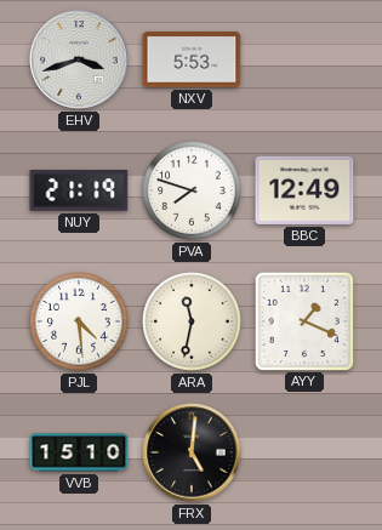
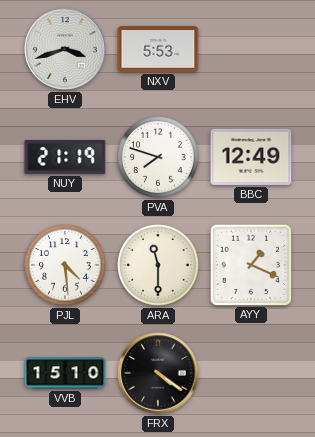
ARA: 11:32 -> 11:30 (159, 266)
FRX: 5:01 -> 4:21 (158, 373)
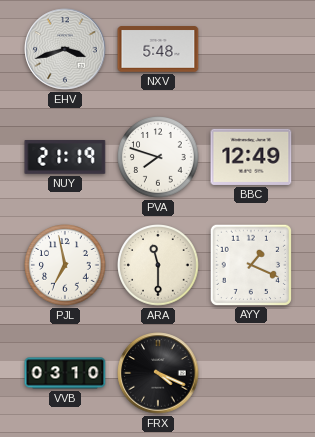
NXV: 5:53 -> 5:48 (158, 49)
PJL: 4:29 -> 6:58 (66, 266)
VVB: 15:10 -> 03:10 (65, 373)
FRX: 4:21 -> 4:19 (158, 373)
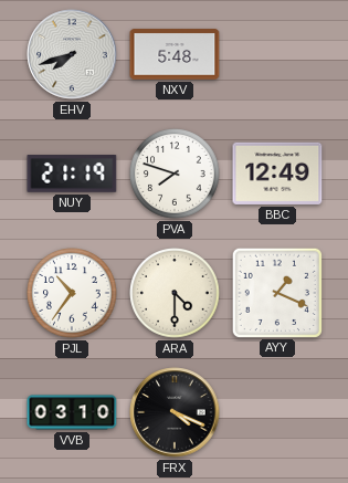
EHV: 3:42 -> 7:42 (72, 54)
PJL: 6:58 -> 10:36 (73, 294)
ARA: 11:30 -> 4:30 (176, 294)
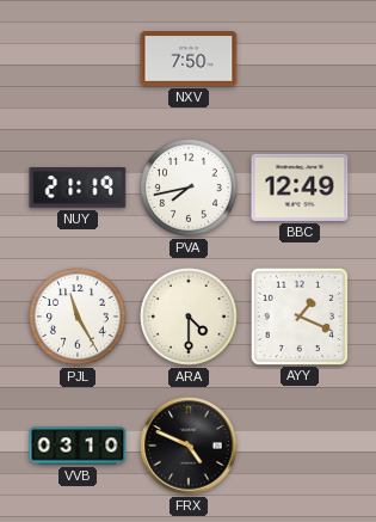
EHV: 7:42 -> none (72, 54)
NXV: 5:48 -> 7:50 (189, 59)
PVA: 7:48 -> 7:43 (190, 189)
PJL: 10:36 -> 11:25 (79, 318)
FRX: 4:19 -> 4:49 (189, 446)
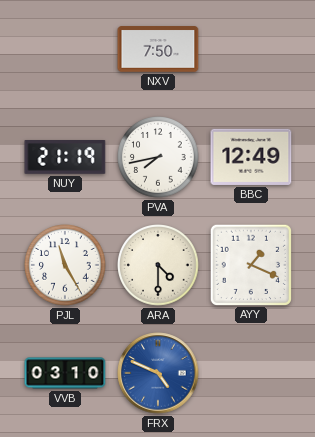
FRX dial: black -> blue (158, 373)
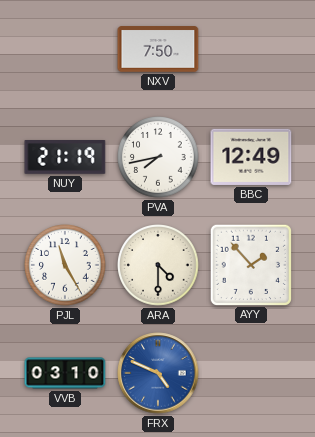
AYY: 1:19 -> 1:53 (250, 264)
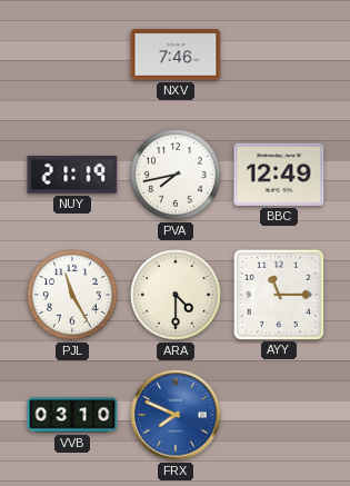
NXV: 7:50 -> 7:46 (176, 54)
AYY: 1:53 -> 11:15 (278, 294)
FRX: 4:49 -> 7:49 (176, 415)
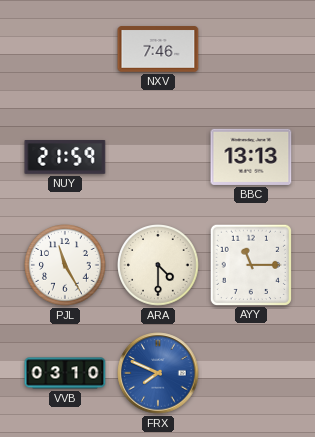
NUY: 21:19 -> 21:59 (65, 158)
PVA: 7:43 -> none (177, 176)
BBC: 12:49 -> 13:13 (251, 157)
